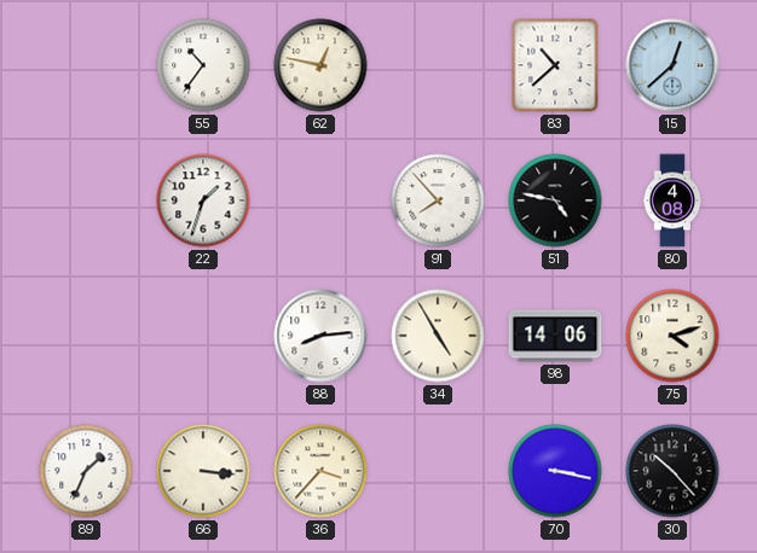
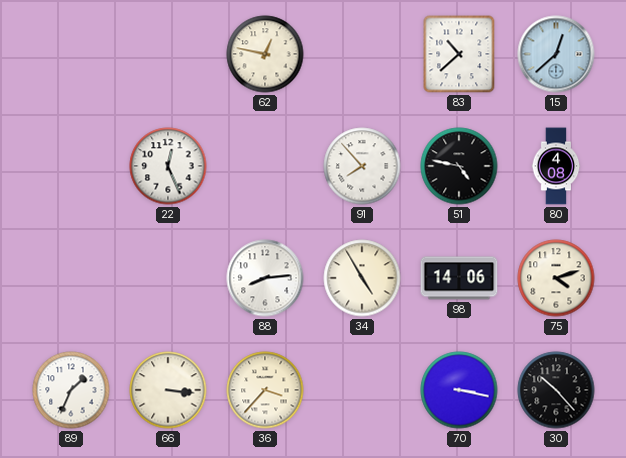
55: 10:36 -> none (203, 65)
22: 1:33 -> 12:26 (168, 166)
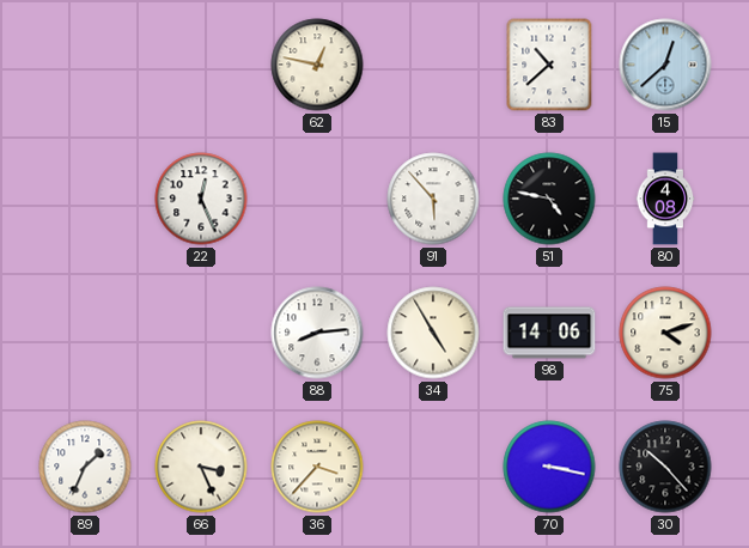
91: 7:53 -> 5:53 (433, 199)
66: 3:16 -> 3:26 (201, 467)
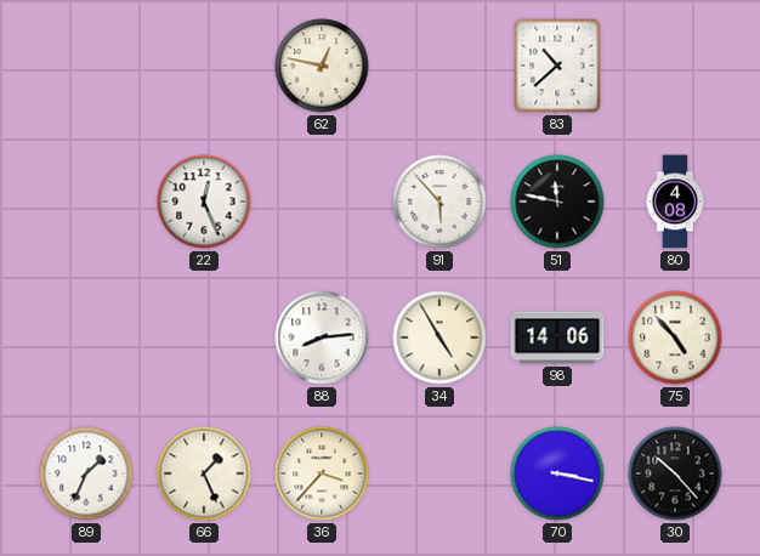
15: 12:38 -> none (665, 65)
51: 4:47 -> 11:47 (557, 202)
75: 4:12 -> 4:53 (675, 337)
66: 3:26 -> 1:26 (204, 473)
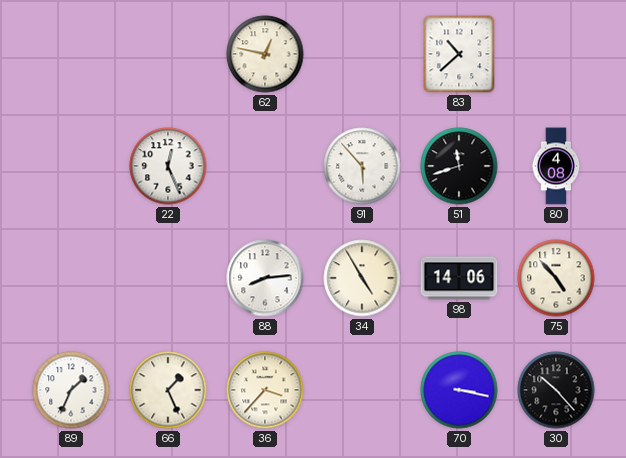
51: 11:47 -> 11:42 (459, 166)
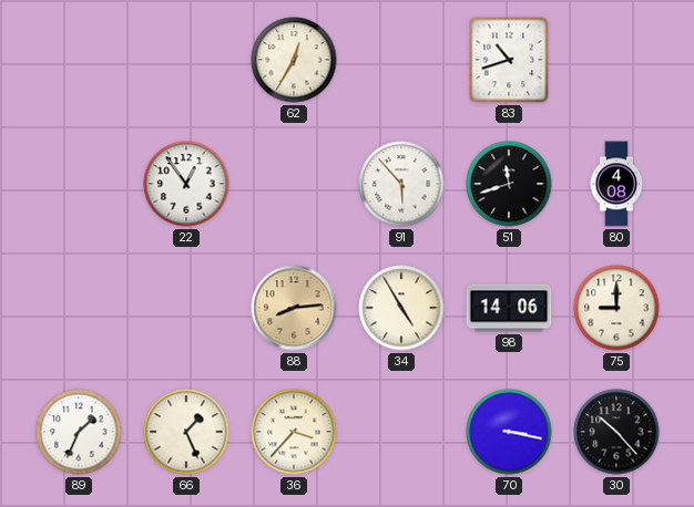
62: 12:47 -> 12:35 (294, 60)
83: 10:38 -> 10:42 (509, 60)
22: 12:26 -> 12:54 (186, 184)
88 dial: white -> champagne (294, 308)
75: 4:53 -> 9:00 (616, 308)
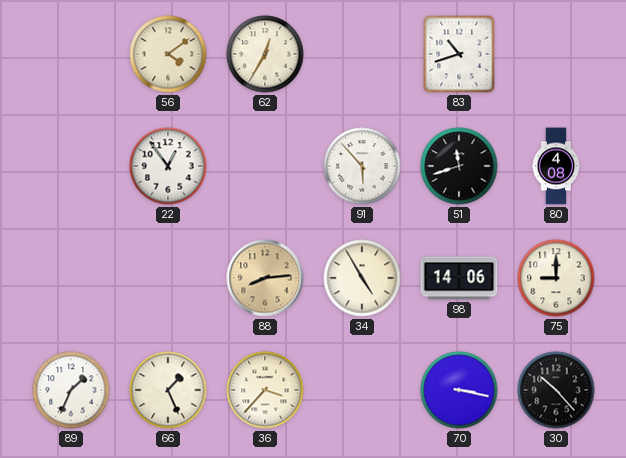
56: none -> 4:09 (168, 54)
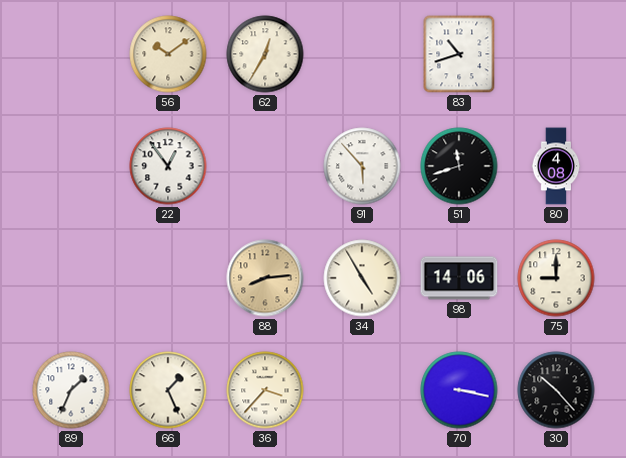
56: 4:09 -> 10:09 (168, 54)
